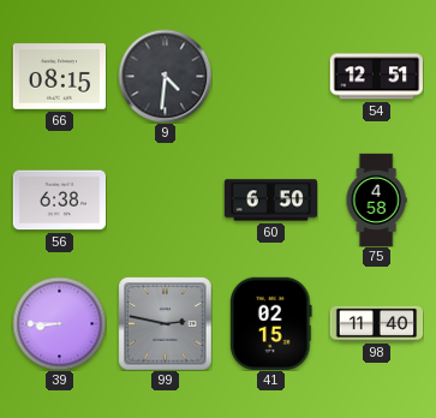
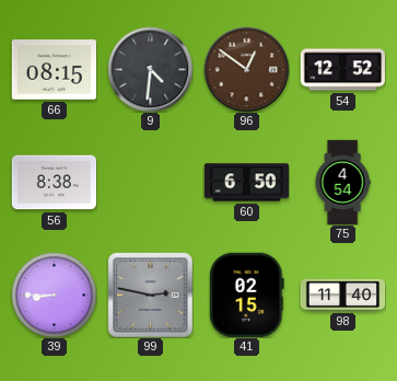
96: none -> 12:51 (246, 69)
54: 12:51 -> 12:52 (342, 70)
56: 6:38 -> 8:38 (54, 183)
75: 4:58 -> 4:54 (342, 182)
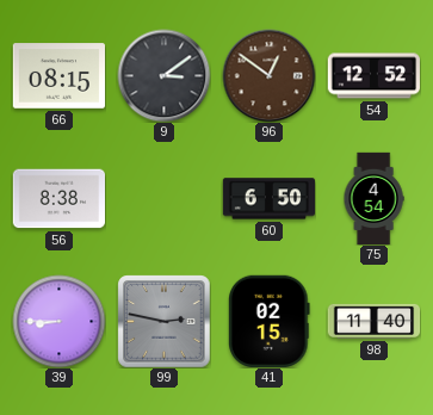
9: 4:31 -> 3:09 (163, 75)
